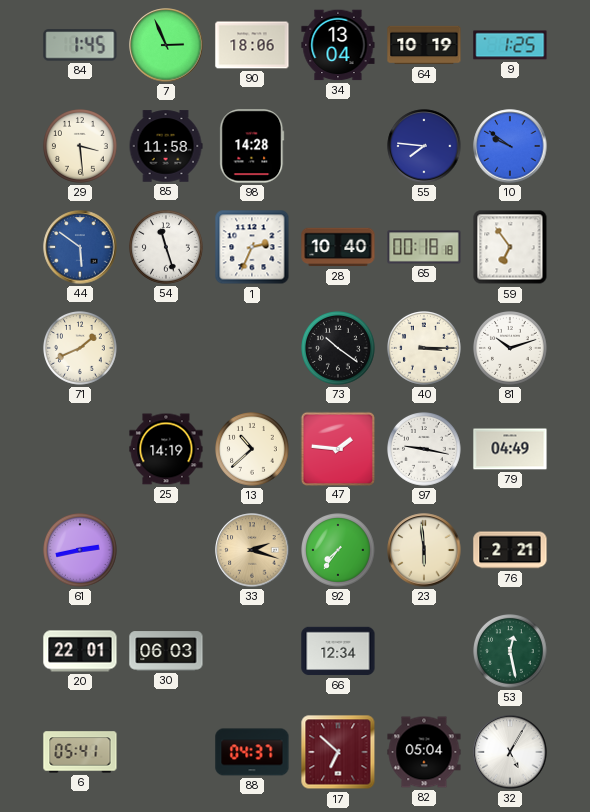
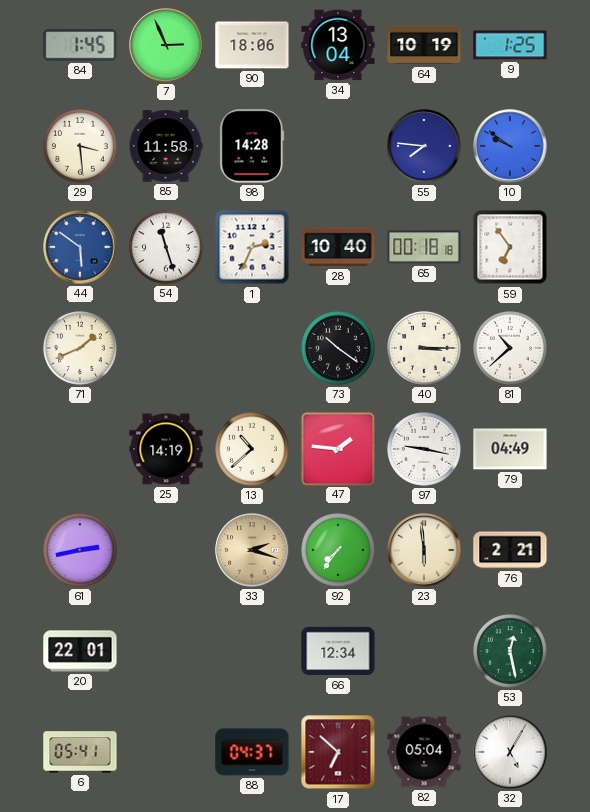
81: 10:12 -> 10:38 (511, 349)
30: 06:03 -> none (166, 651)
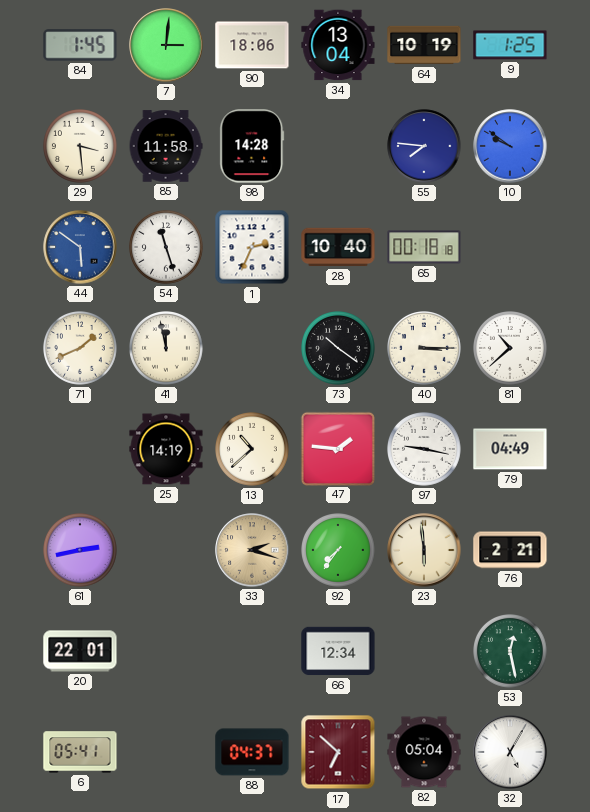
7: 2:56 -> 3:01 (166, 45)
59: 6:54 -> none (510, 247)
41: none -> 11:58 (167, 349)
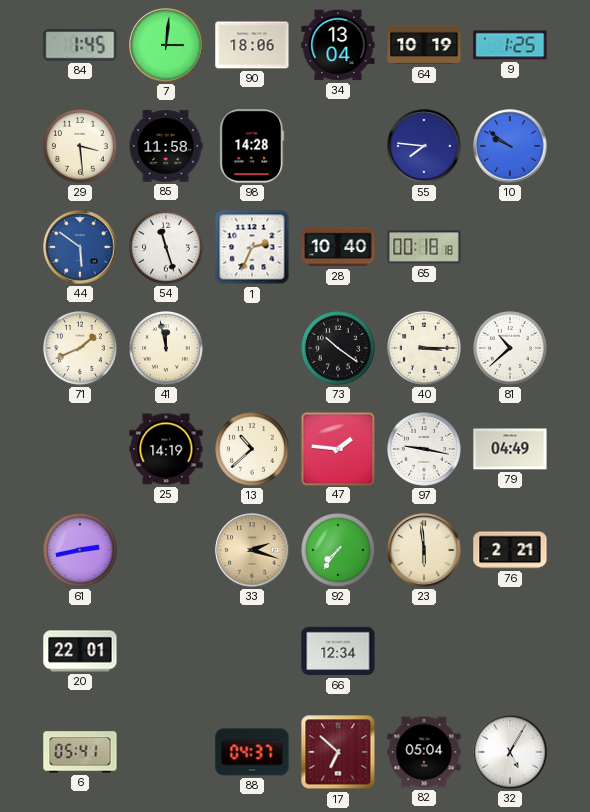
53: 12:28 -> none (511, 652)
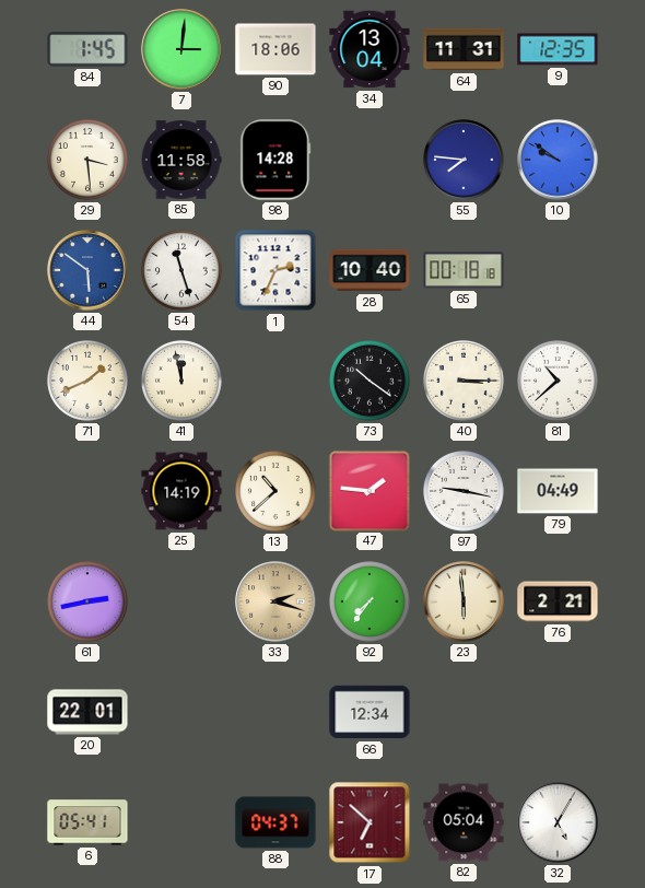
64: 10:19 -> 11:31 (464, 49)
9: 1:25 -> 12:35 (558, 49)
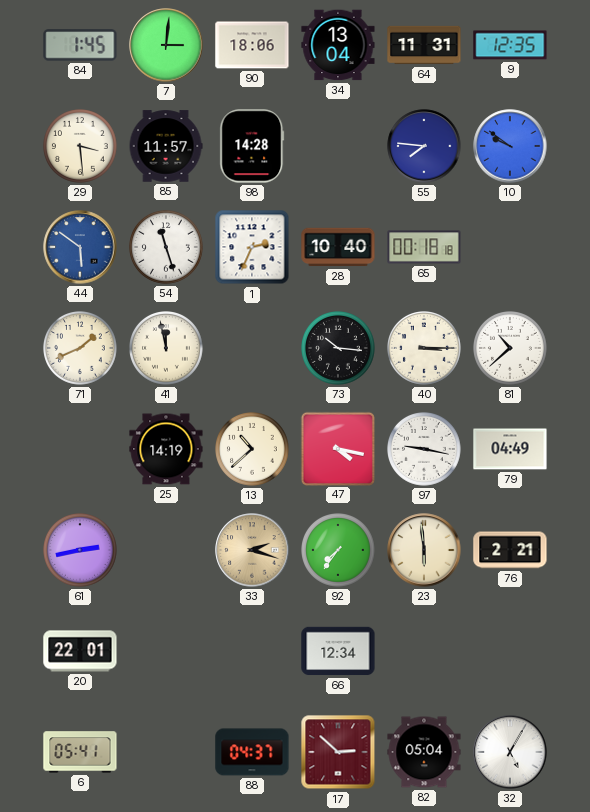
85: 11:58 -> 11:57 (166, 146)
73: 10:21 -> 10:16 (339, 349)
47: 1:46 -> 4:17 (337, 448)
17: 6:52 -> 2:52 (338, 752)
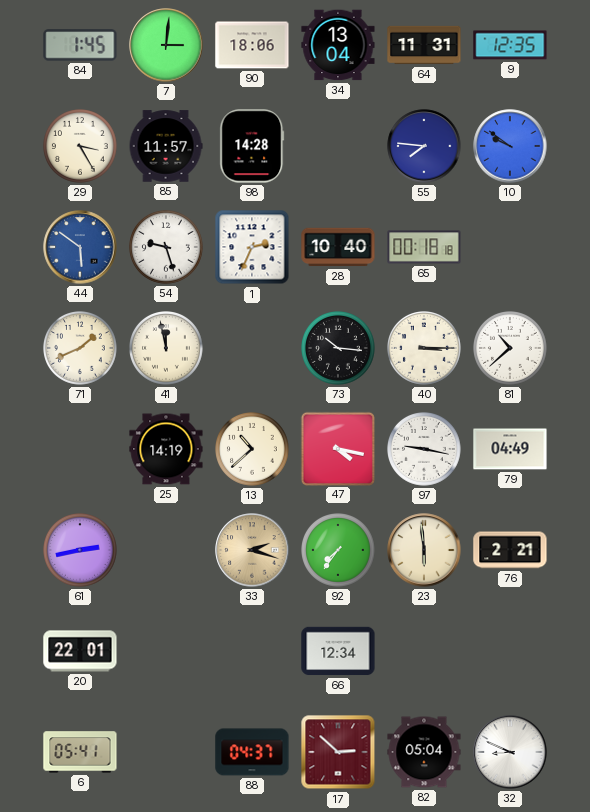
29: 3:29 -> 3:25 (81, 147)
54: 11:27 -> 9:27 (167, 248)
32: 5:05 -> 8:49 (510, 752)
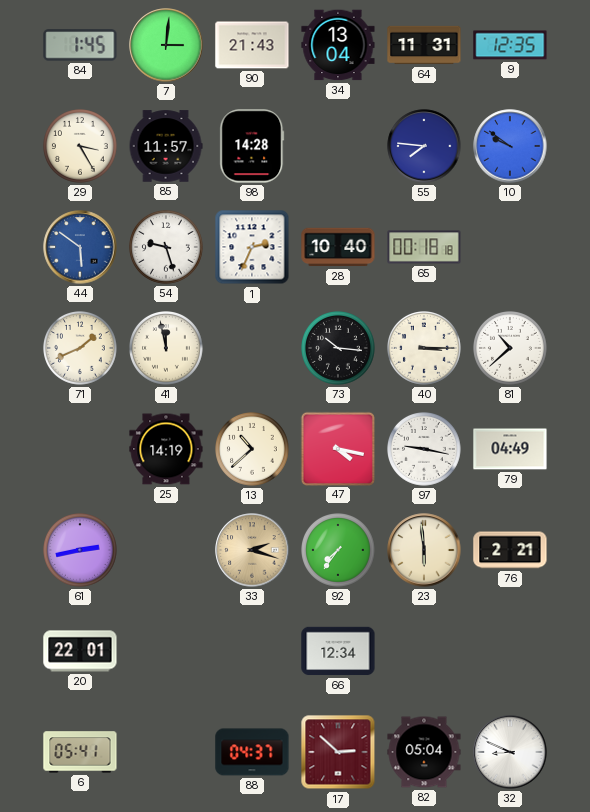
90: 18:06 -> 21:43 (252, 45)
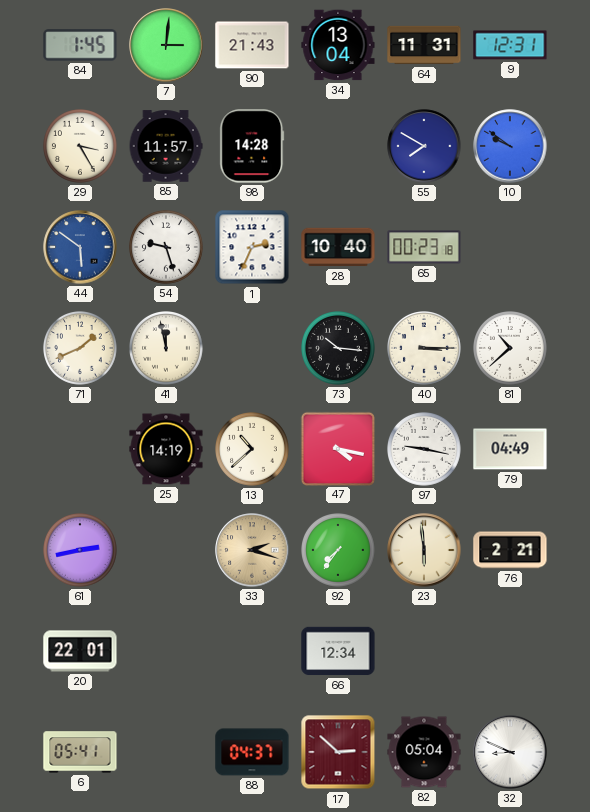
9: 12:35 -> 12:31 (510, 45)
55: 7:46 -> 7:50 (424, 146)
65: 00:18 -> 00:23 (424, 247)
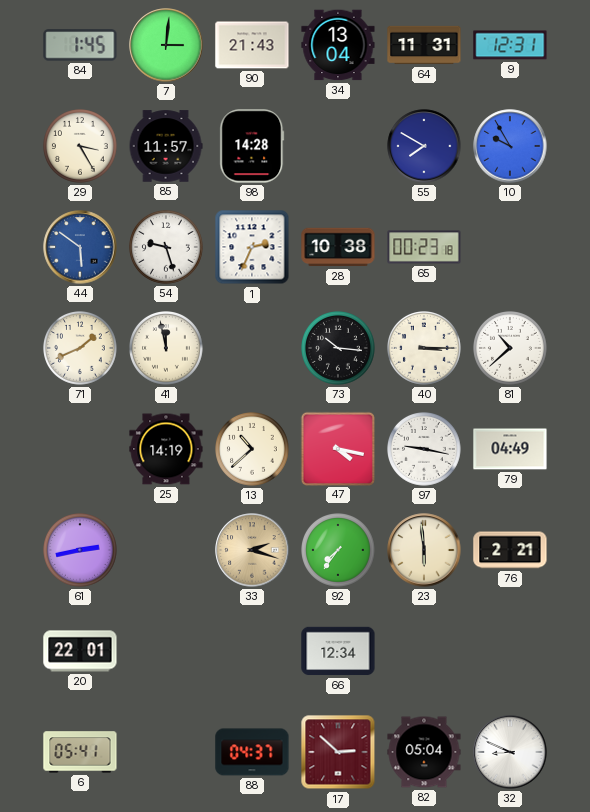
10: 9:51 -> 9:55 (510, 146)
28: 10:40 -> 10:38 (338, 247)
